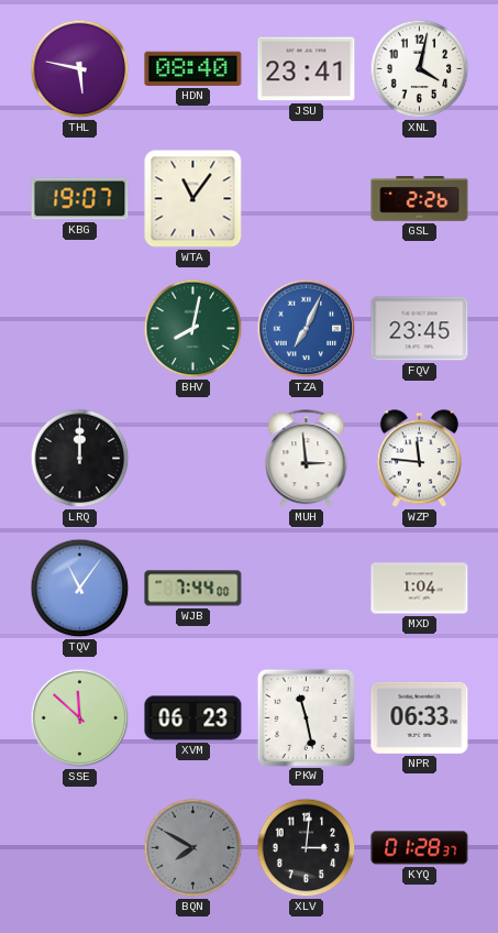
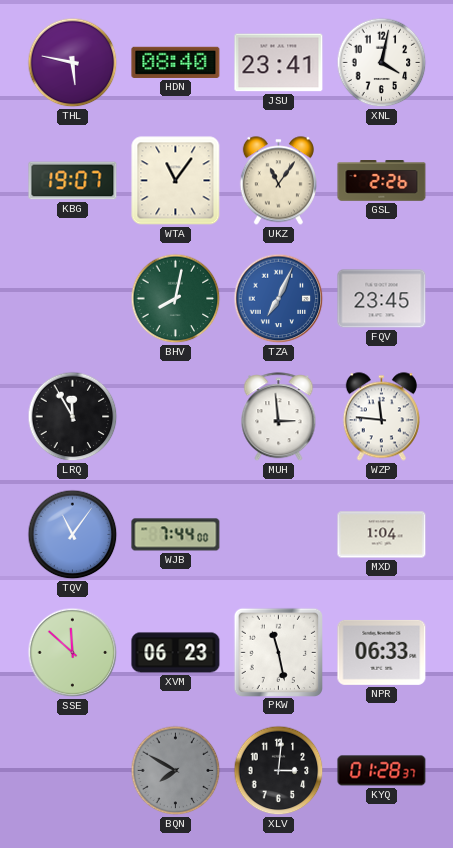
UKZ: none -> 11:06 (278, 181)
LRQ: 12:00 -> 11:55 (73, 417)
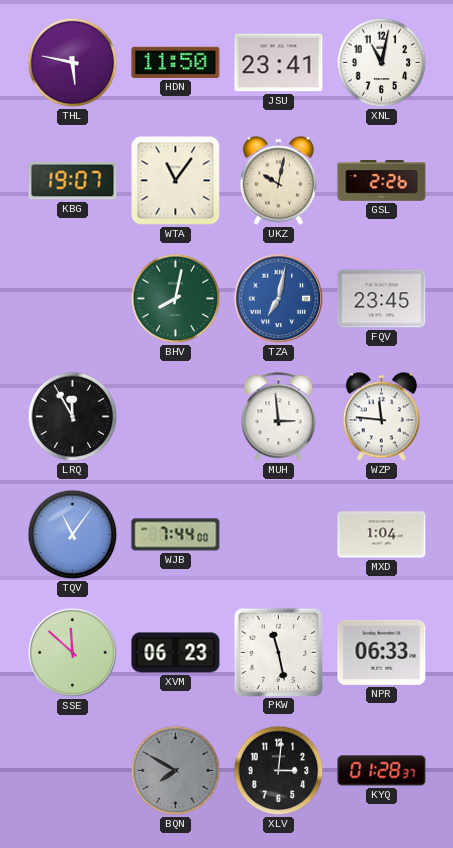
HDN: 08:40 -> 11:50 (176, 62)
XNL: 4:02 -> 11:02 (382, 63)
UKZ: 11:06 -> 10:02 (278, 181)
TZA: 7:04 -> 7:02 (279, 299)
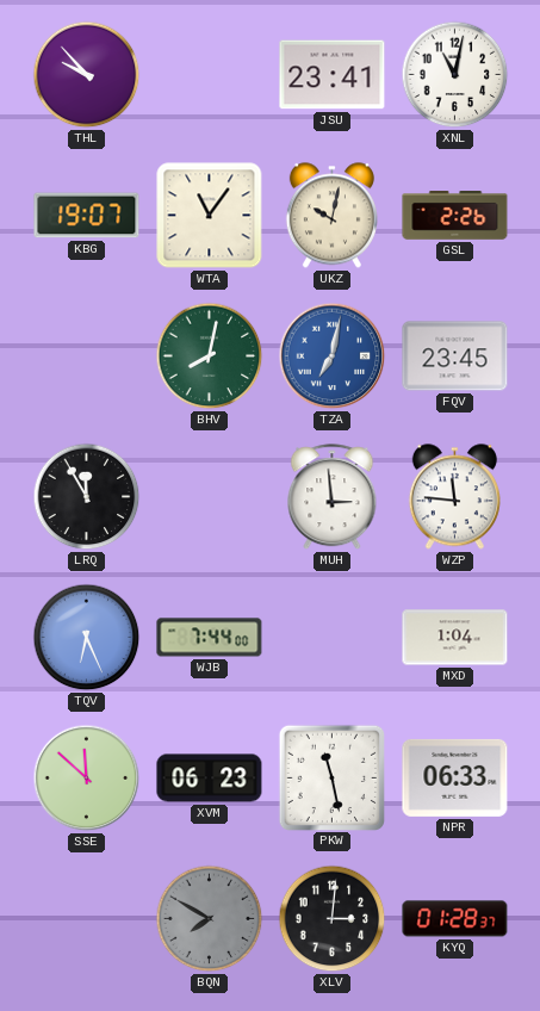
THL: 5:47 -> 9:53 (87, 75)
HDN: 11:50 -> none (176, 62)
TQV: 11:06 -> 6:26 (87, 638)
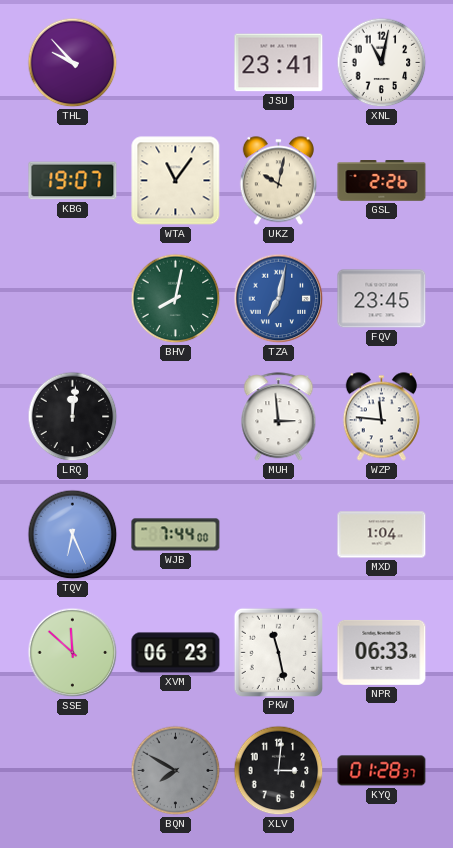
LRQ: 11:55 -> 12:01 (73, 417)
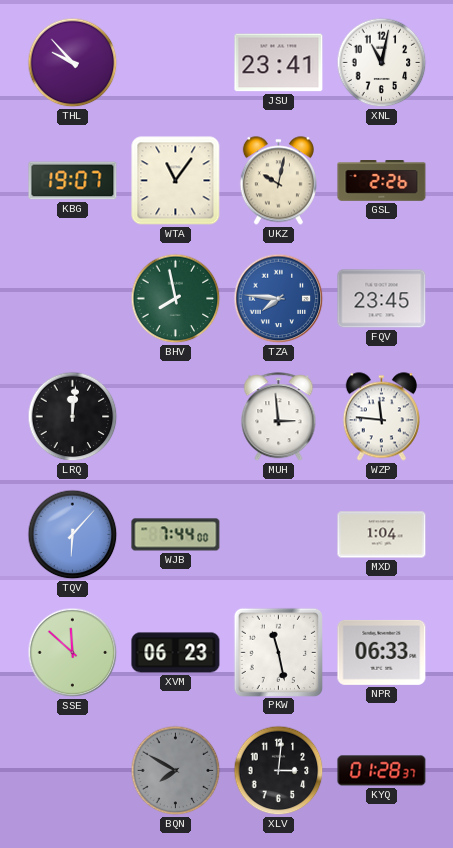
BHV: 8:02 -> 7:58 (176, 299)
TZA: 7:02 -> 7:46 (279, 299)
TQV: 6:26 -> 6:07 (73, 535)
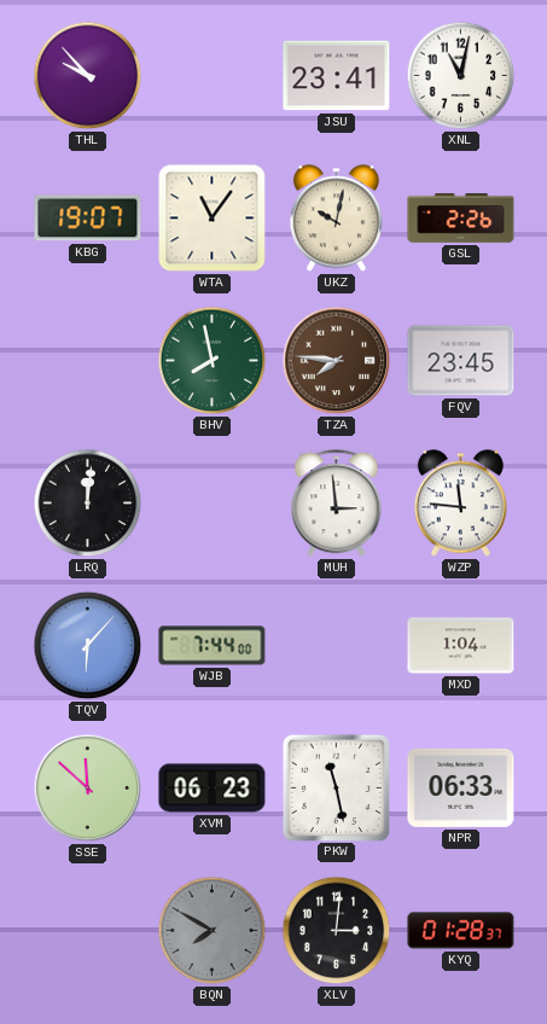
TZA dial: blue -> brown (337, 361)
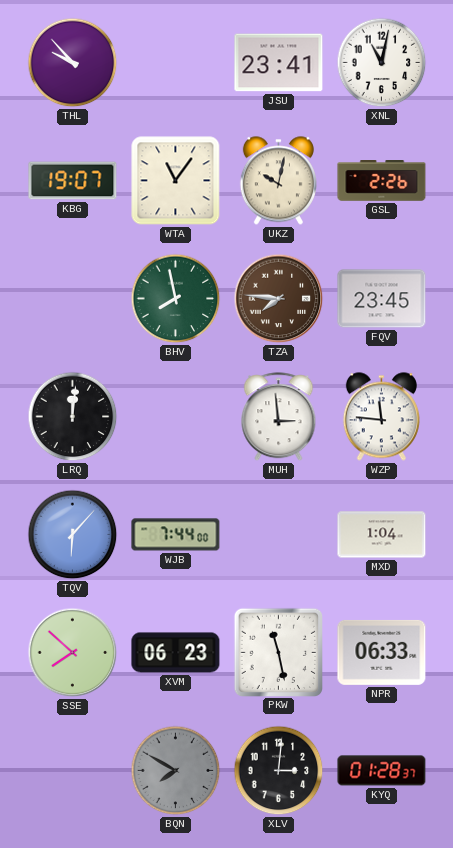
SSE: 11:52 -> 7:52 (73, 653)
